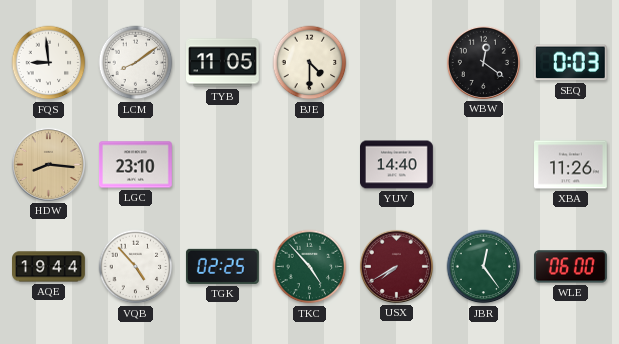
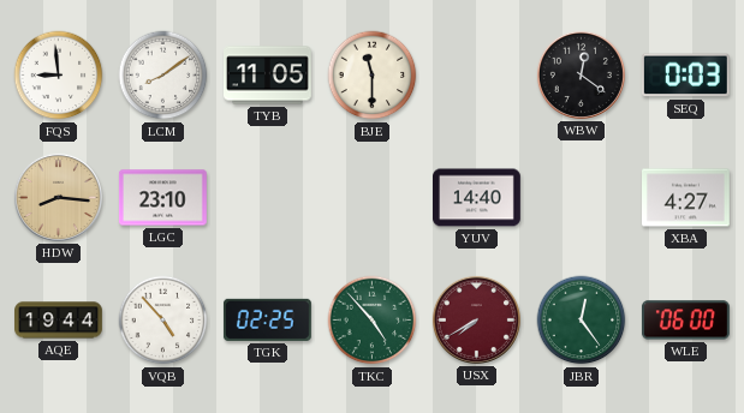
BJE: 4:30 -> 11:30 (373, 76)
XBA: 11:26 -> 4:27 (686, 198)
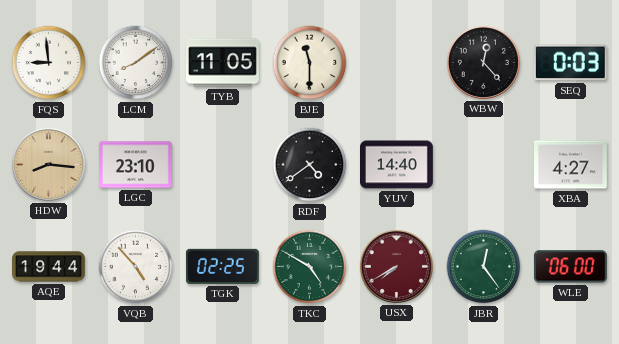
WBW: 12:21 -> 12:23 (483, 62)
RDF: none -> 4:39 (310, 165)
TKC: 4:53 -> 4:50 (310, 267)
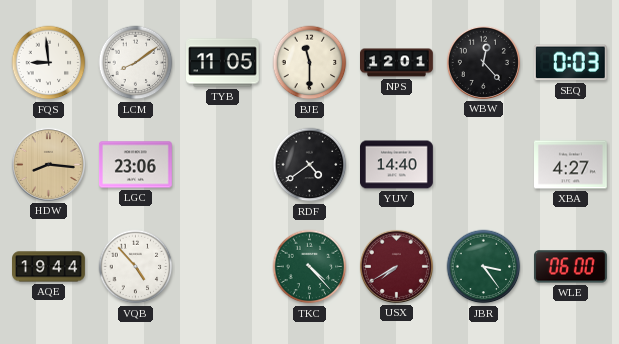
NPS: none -> 12:01 (397, 63)
LGC: 23:10 -> 23:06 (135, 165)
TGK: 02:25 -> none (222, 266)
TKC: 4:50 -> 4:23 (310, 267)
JBR: 12:24 -> 3:24 (484, 267)
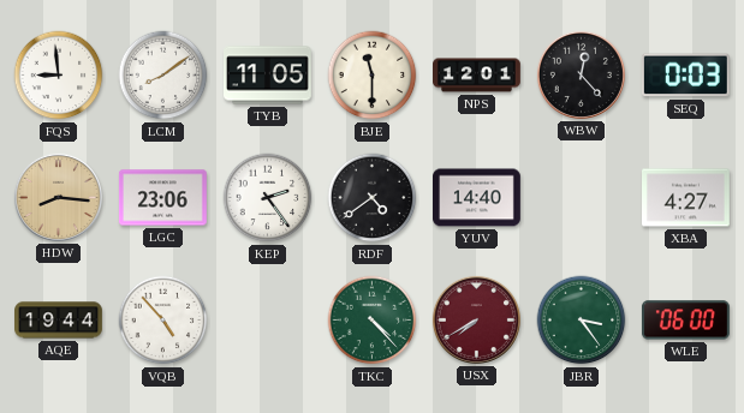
KEP: none -> 2:24 (268, 198)
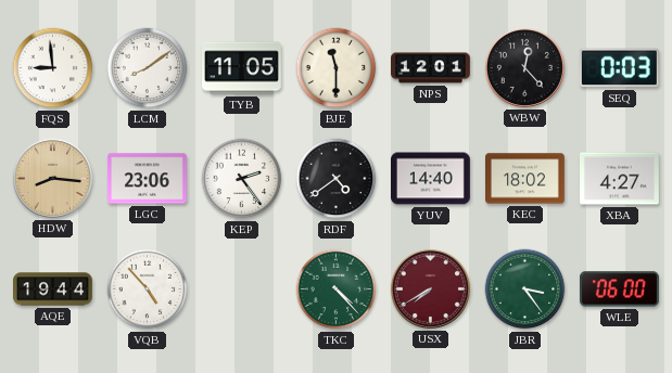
KEC: none -> 18:02 (525, 179)
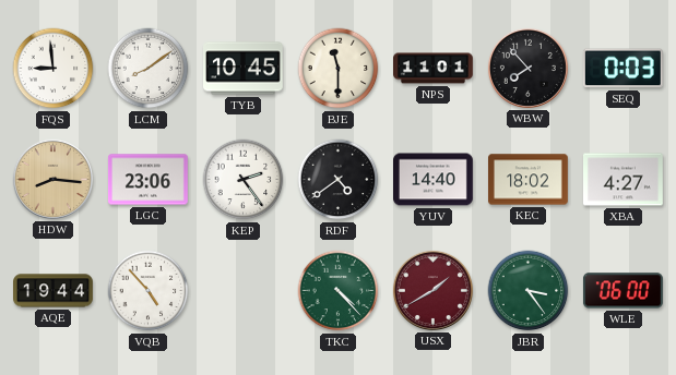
TYB: 11:05 -> 10:45 (244, 69)
NPS: 12:01 -> 11:01 (434, 69)
WBW: 12:23 -> 7:53 (527, 68)
USX: 7:40 -> 1:40 (432, 290)
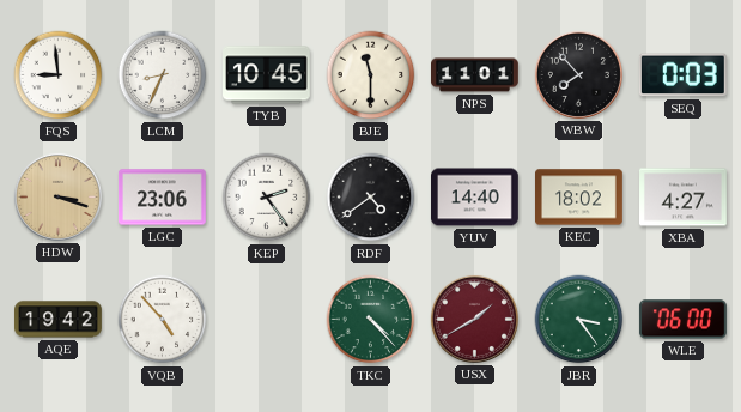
LCM: 8:09 -> 8:34 (163, 75)
HDW: 8:16 -> 3:18 (57, 196)
AQE: 19:44 -> 19:42 (59, 320)
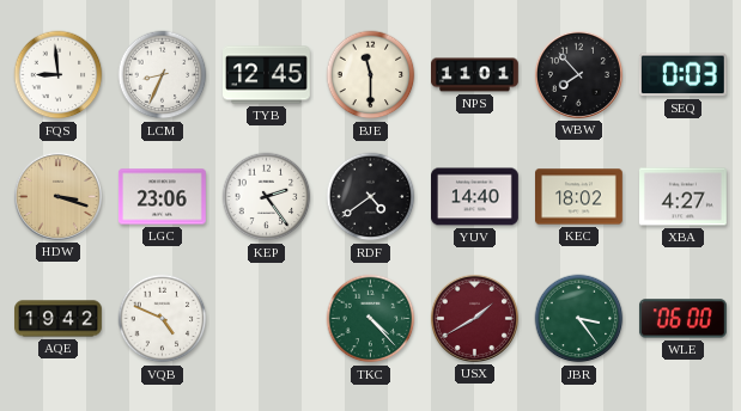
TYB: 10:45 -> 12:45 (267, 75)
VQB: 4:53 -> 4:49 (163, 319)
